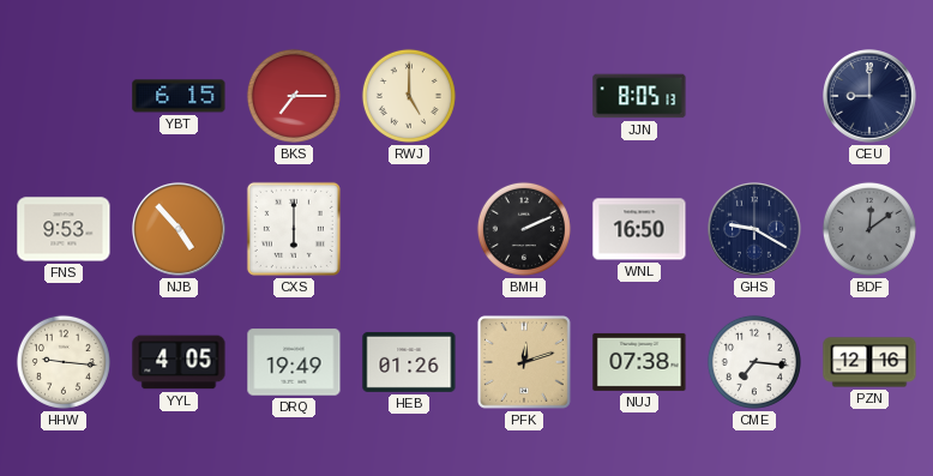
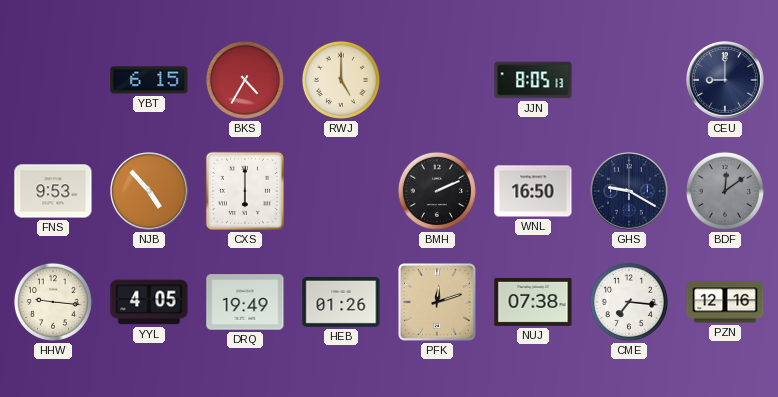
BKS: 7:15 -> 4:35 (245, 80)
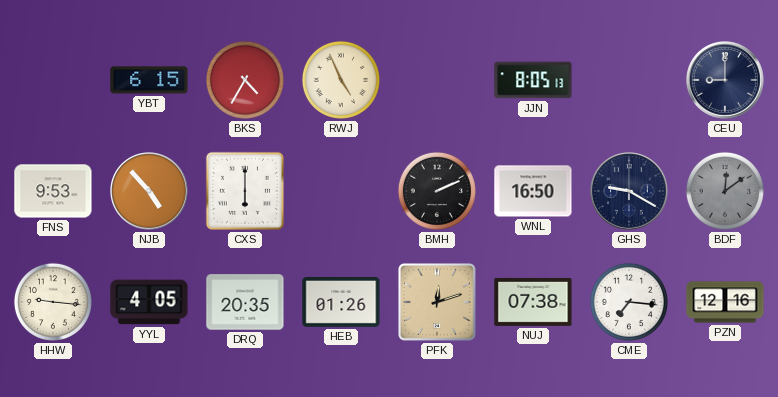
RWJ: 5:00 -> 4:56 (341, 80)
DRQ: 19:49 -> 20:35 (245, 302)
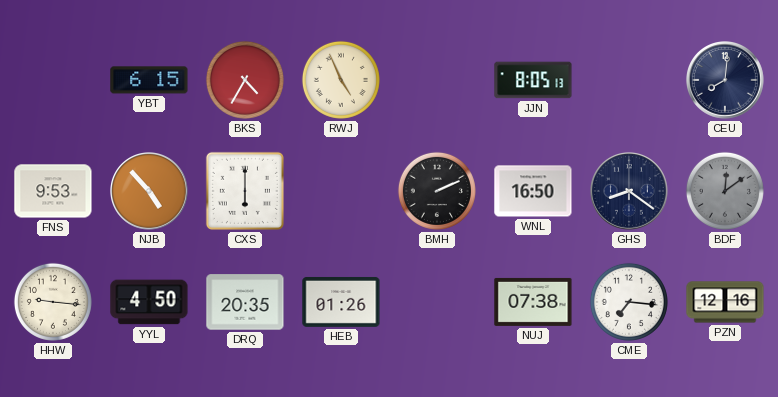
CEU: 9:00 -> 8:01 (726, 81)
GHS: 9:20 -> 8:21 (630, 192)
YYL: 4:05 -> 4:50 (149, 302)
PFK: 12:12 -> none (438, 303)
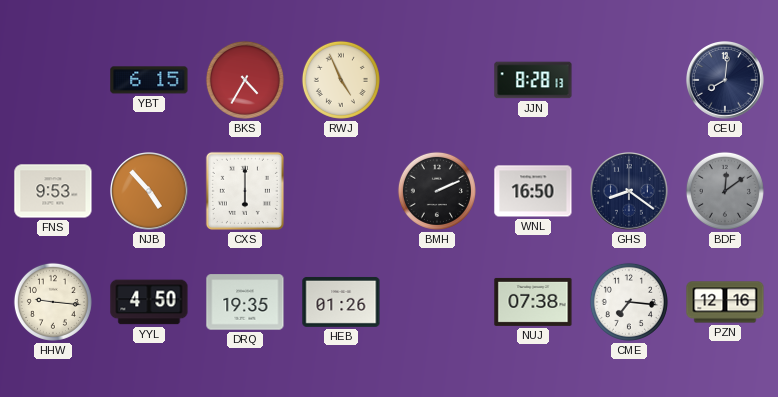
JJN: 8:05 -> 8:28 (533, 80)
DRQ: 20:35 -> 19:35 (245, 302)
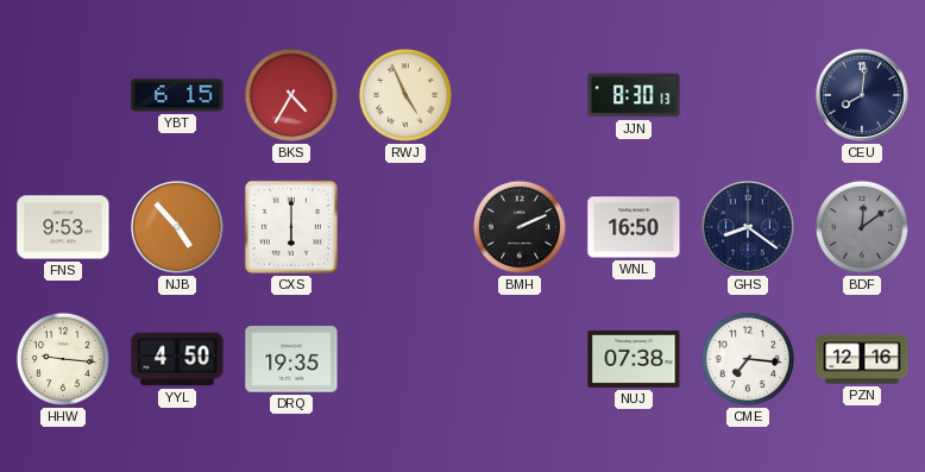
JJN: 8:28 -> 8:30 (634, 95)
HEB: 01:26 -> none (341, 302)
